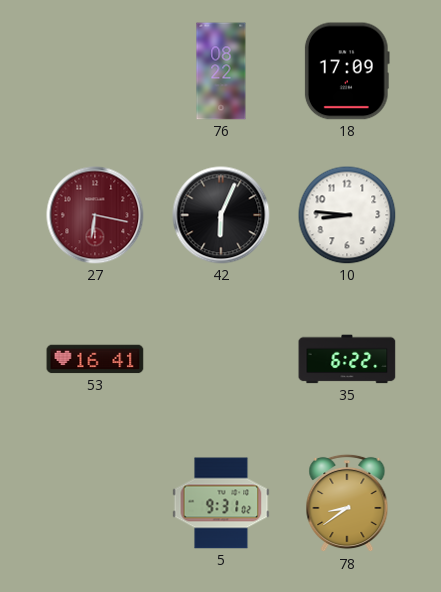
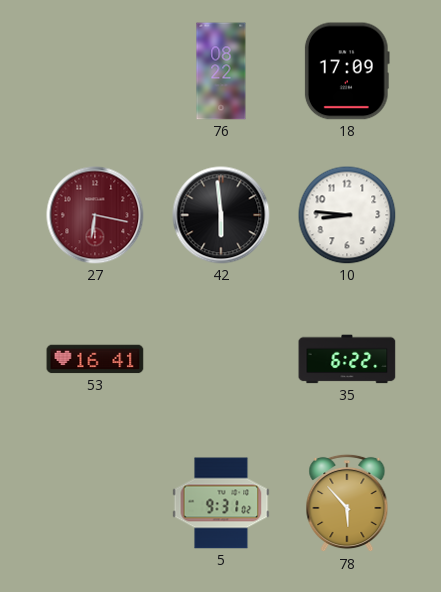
42: 6:04 -> 5:59 (221, 215)
78: 8:39 -> 5:53 (347, 503)
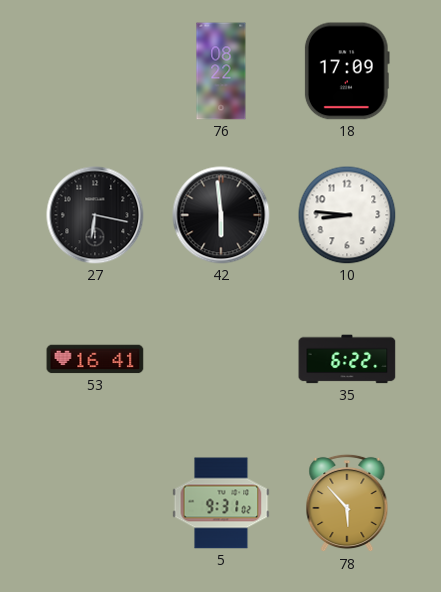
27 dial: burgundy -> black (95, 215)
